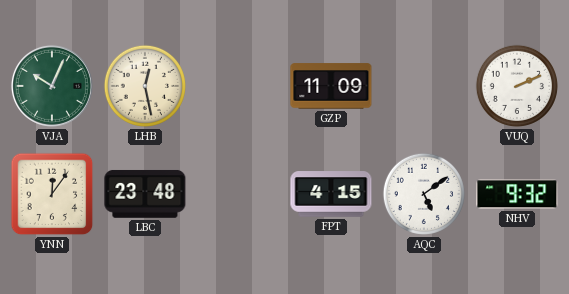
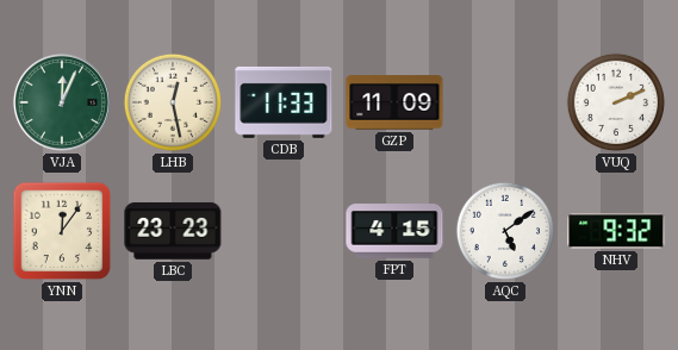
VJA: 10:04 -> 12:04 (62, 102)
CDB: none -> 11:33 (284, 102)
LBC: 23:48 -> 23:23 (173, 231)
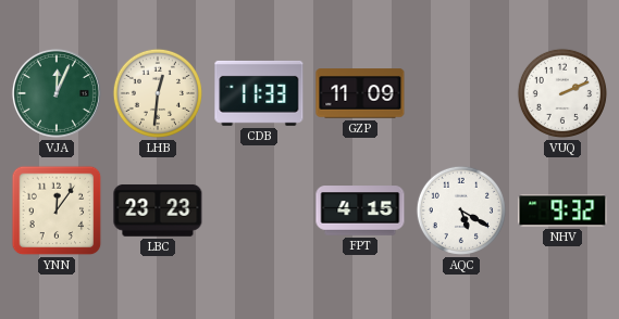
LHB: 12:28 -> 12:31 (158, 93)
AQC: 5:09 -> 5:20 (461, 210)
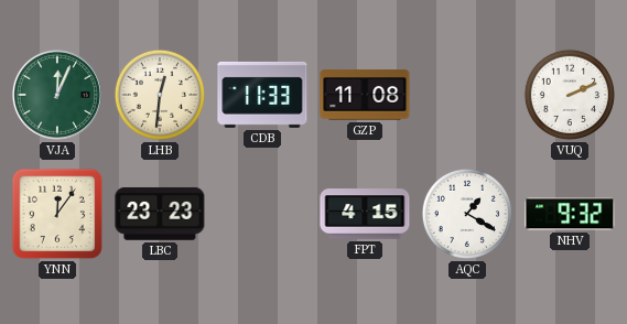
GZP: 11:09 -> 11:08 (365, 95)
AQC: 5:20 -> 1:20 (467, 214)
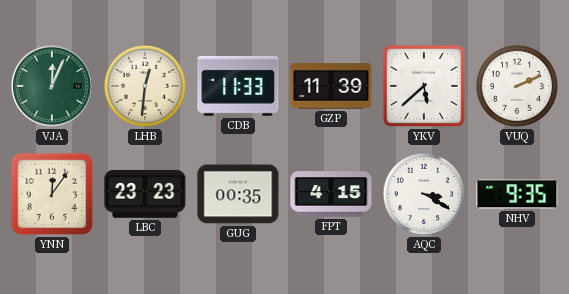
GZP: 11:08 -> 11:39 (331, 86)
YKV: none -> 5:38 (424, 86)
GUG: none -> 00:35 (238, 194)
AQC: 1:20 -> 3:20 (424, 194)
NHV: 9:32 -> 9:35 (517, 194)
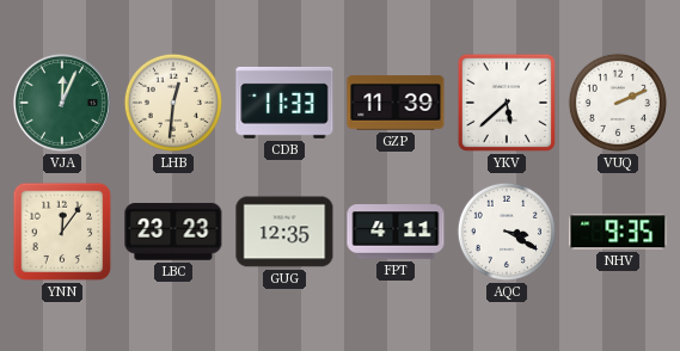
GUG: 00:35 -> 12:35 (284, 232)
FPT: 4:15 -> 4:11 (396, 232)
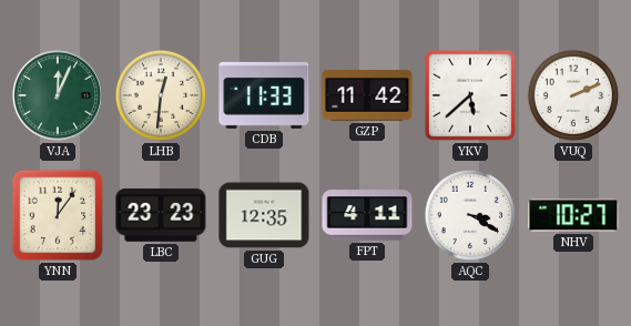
GZP: 11:39 -> 11:42 (367, 95)
NHV: 9:35 -> 10:27 (573, 215)
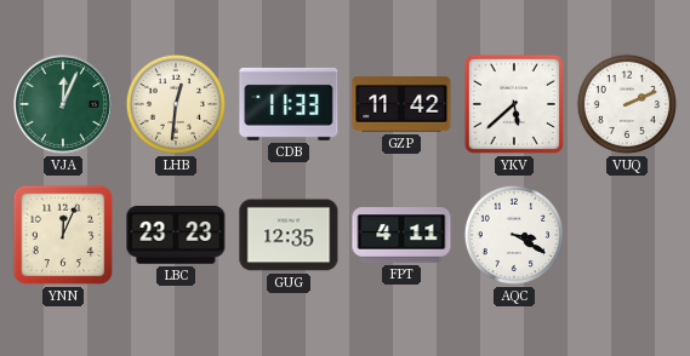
YNN: 12:06 -> 12:04 (63, 235)
NHV: 10:27 -> none (573, 215)
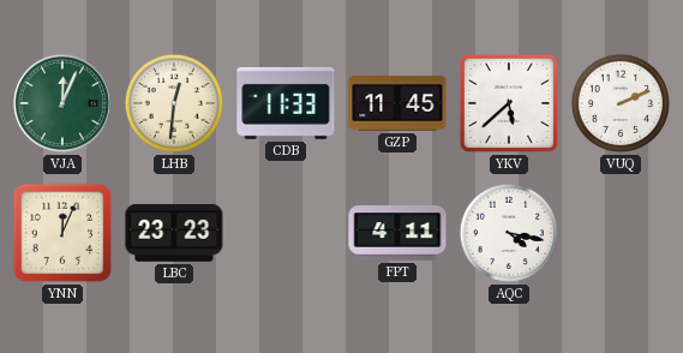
GZP: 11:42 -> 11:45 (397, 103)
GUG: 12:35 -> none (289, 235)
AQC: 3:20 -> 4:17 (509, 233)
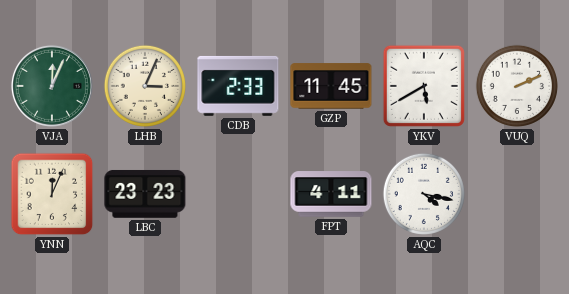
LHB: 12:31 -> 3:04 (145, 86)
CDB: 11:33 -> 2:33 (238, 86)
YKV: 5:38 -> 5:40 (424, 86)
